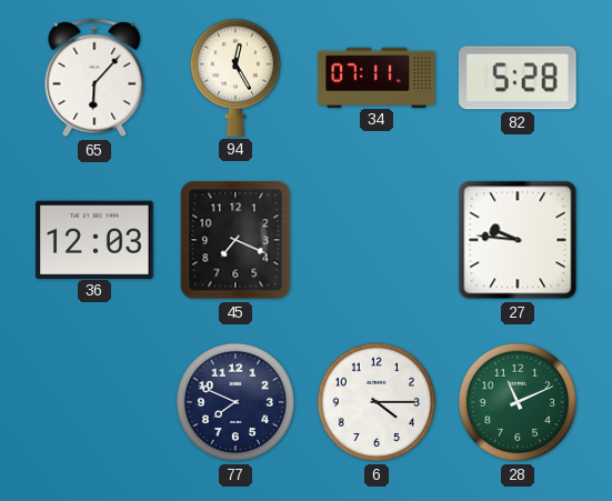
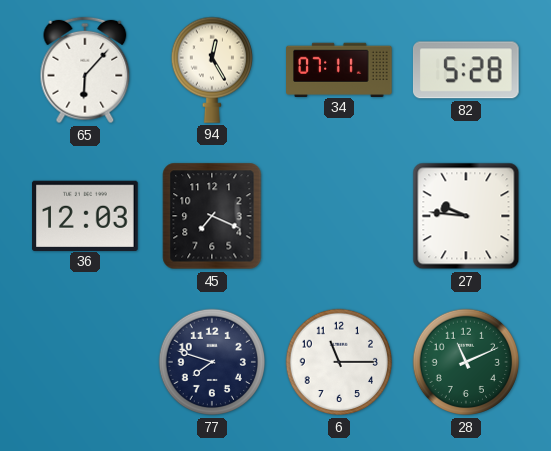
77: 7:49 -> 7:48 (212, 362)
6: 4:15 -> 11:15 (339, 362)
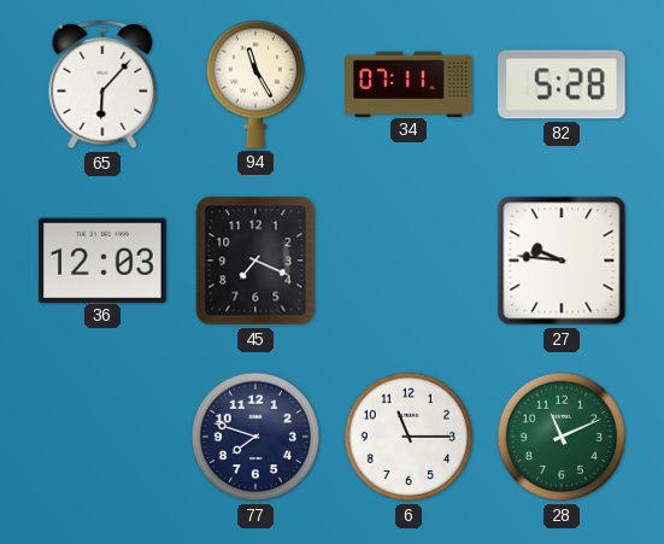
94: 12:25 -> 11:25 (254, 84)
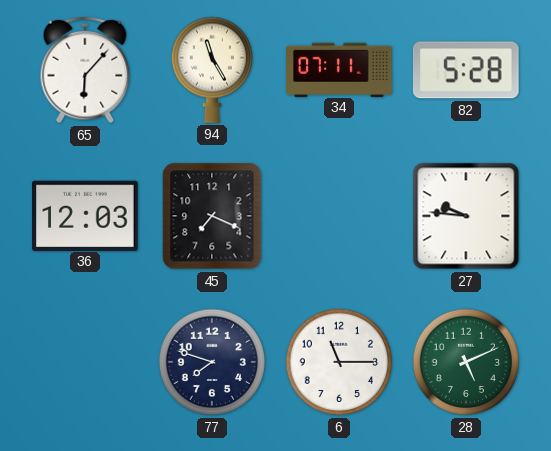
28: 11:11 -> 5:11 (466, 362)
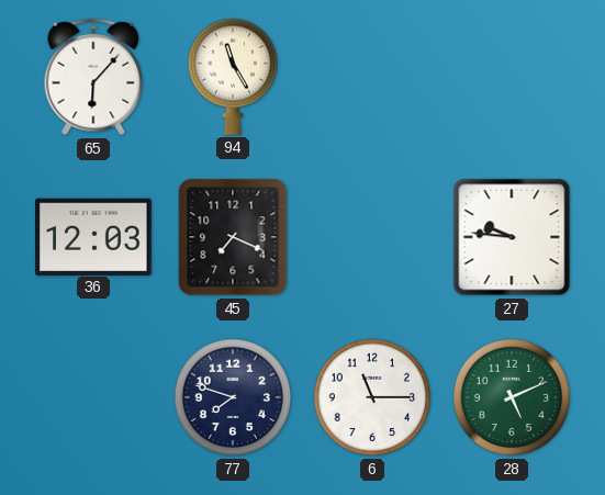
34: 07:11 -> none (339, 69)
82: 5:28 -> none (466, 70)
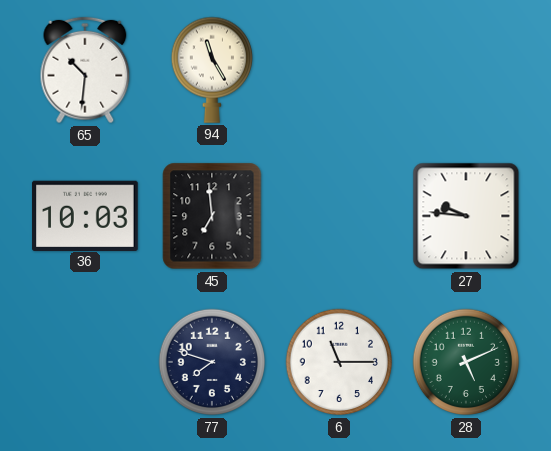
65: 6:07 -> 10:31 (85, 70)
36: 12:03 -> 10:03 (85, 215)
45: 7:19 -> 6:59 (212, 216)
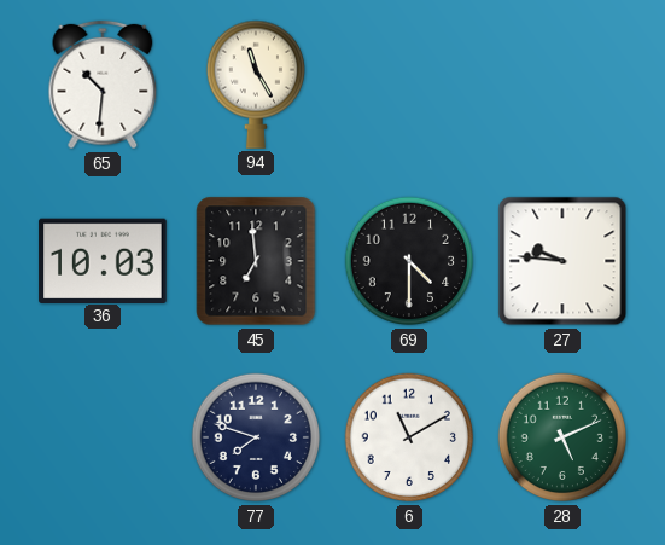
69: none -> 4:30 (409, 261)
6: 11:15 -> 11:10 (409, 437)
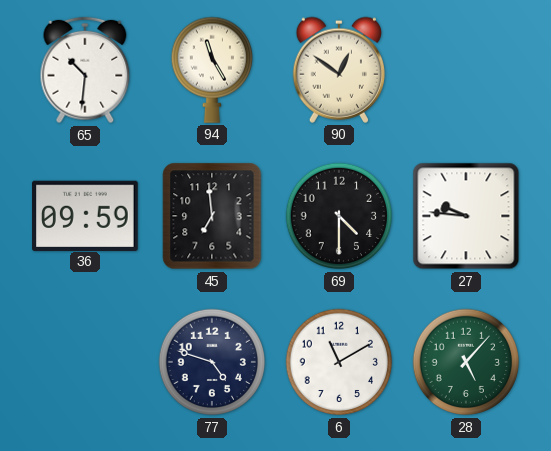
90: none -> 12:51 (338, 70)
36: 10:03 -> 09:59 (85, 215)
77: 7:48 -> 4:48 (212, 362)
28: 5:11 -> 5:07 (466, 362)
